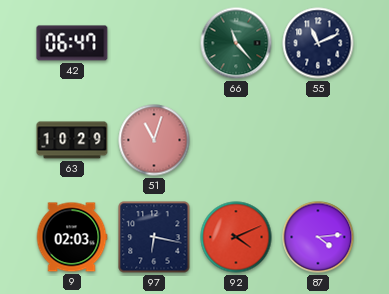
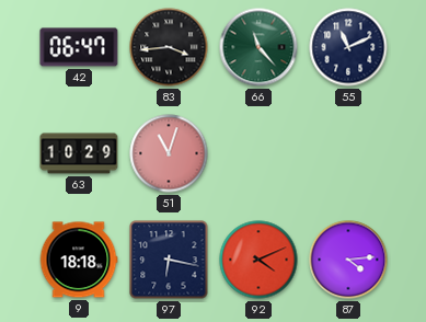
83: none -> 3:44 (169, 47)
9: 02:03 -> 18:18 (79, 260)
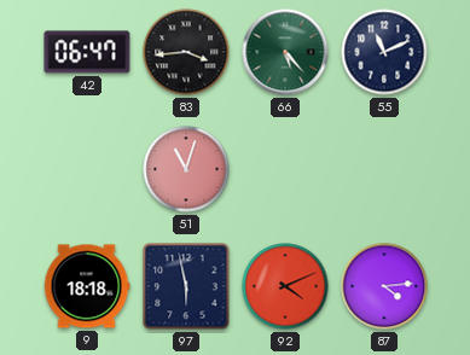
66: 11:23 -> 5:23 (285, 52)
63: 10:29 -> none (79, 153)
97: 6:17 -> 5:58 (186, 286)
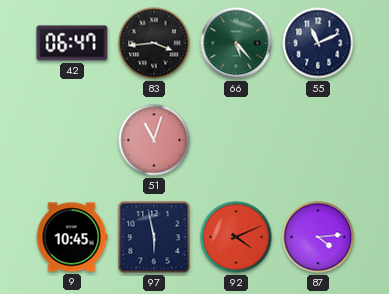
9: 18:18 -> 10:45 (72, 237)
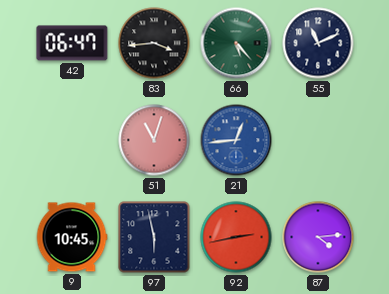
21: none -> 12:44 (236, 140)
92: 4:11 -> 2:43 (236, 237)
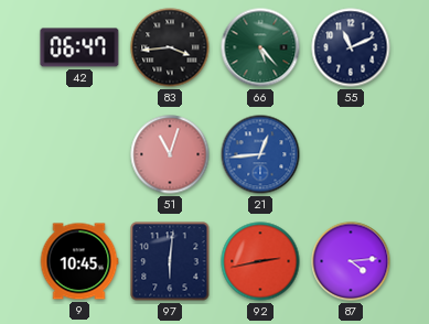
97: 5:58 -> 6:01 (170, 261)
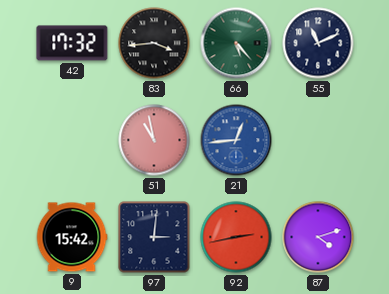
42: 06:47 -> 17:32 (72, 43)
51: 11:03 -> 10:58 (154, 140)
9: 10:45 -> 15:42 (72, 237)
97: 6:01 -> 3:01 (154, 237)
87: 4:14 -> 4:12 (318, 237)
